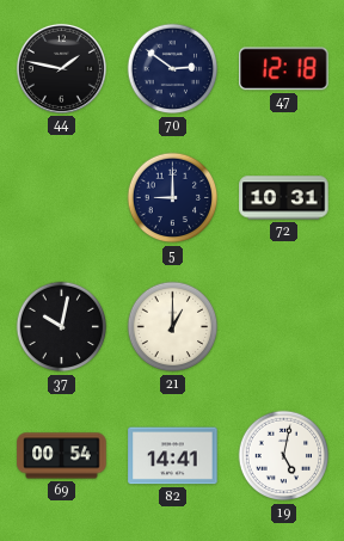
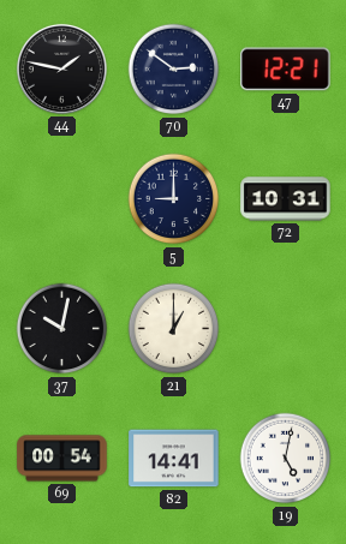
47: 12:18 -> 12:21 (286, 70)
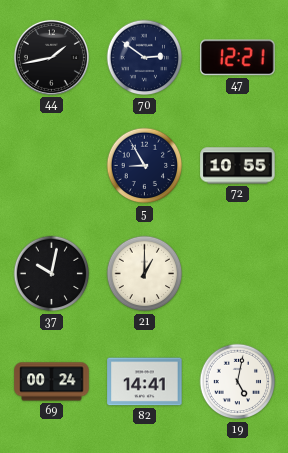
44: 1:47 -> 1:43 (51, 57)
5: 9:00 -> 8:55 (145, 166)
72: 10:31 -> 10:55 (238, 166)
69: 00:54 -> 00:24 (52, 382)
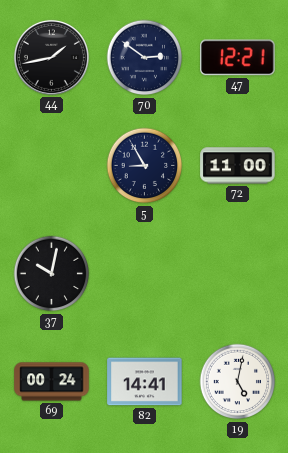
72: 10:55 -> 11:00 (238, 166)
21: 1:00 -> none (145, 274)
